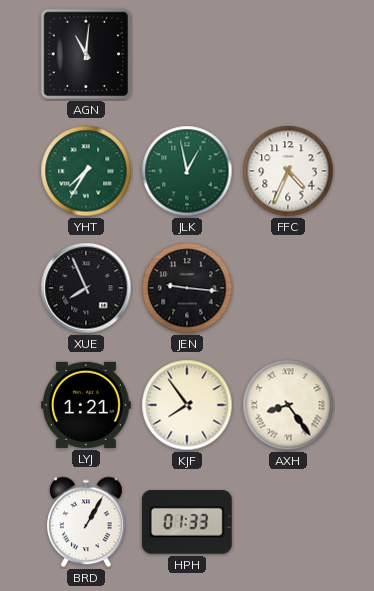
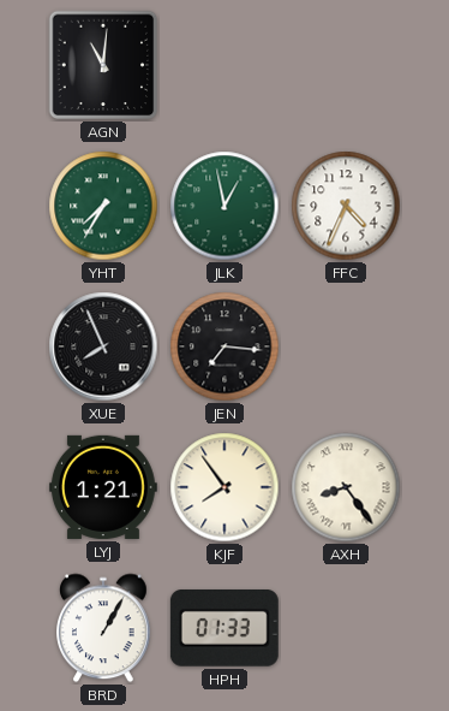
JEN: 9:16 -> 7:16 (224, 346)
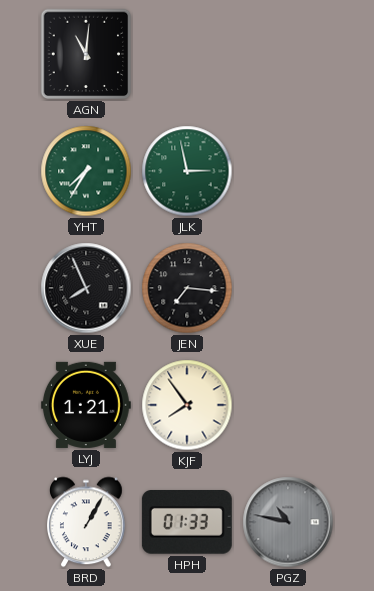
JLK: 12:58 -> 2:58 (187, 171)
FFC: 4:34 -> none (346, 206)
AXH: 8:24 -> none (346, 487)
PGZ: none -> 10:47 (288, 522)
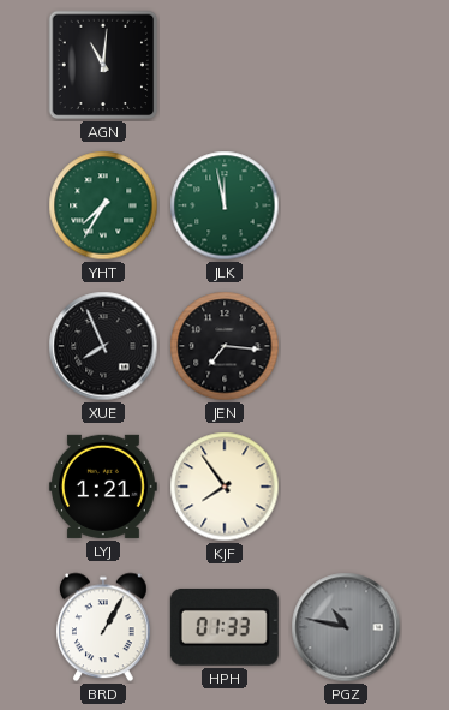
JLK: 2:58 -> 11:58 (224, 205)
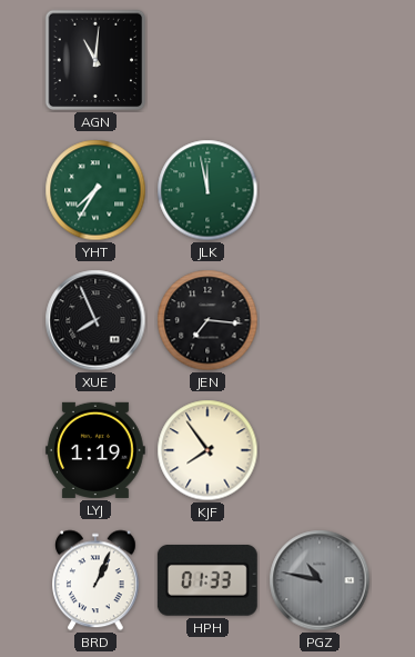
LYJ: 1:21 -> 1:19 (95, 450)
BRD: 1:05 -> 1:04 (97, 580)
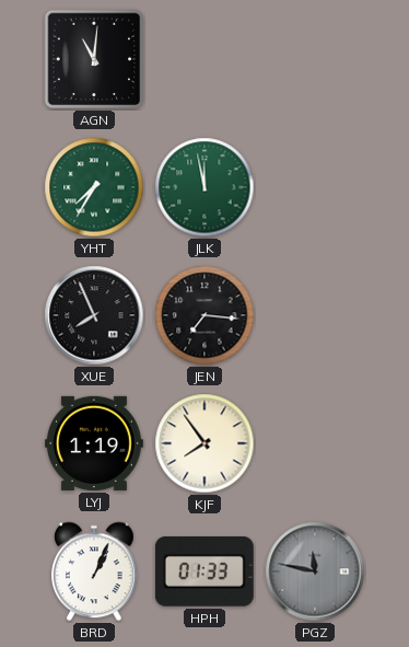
PGZ: 10:47 -> 11:47 (315, 571)
